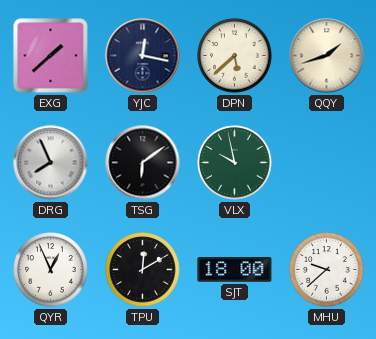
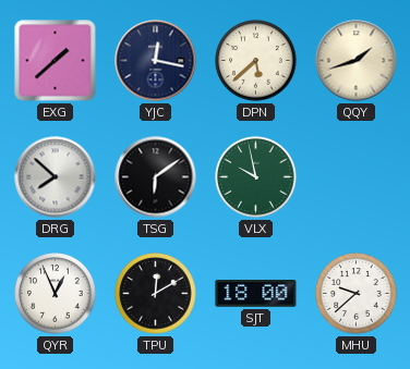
DRG: 7:56 -> 7:52 (56, 177)
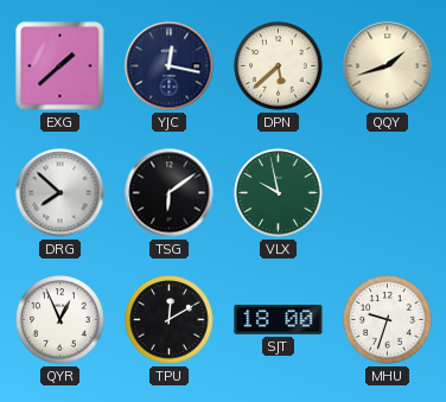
MHU: 9:38 -> 9:33 (388, 320)
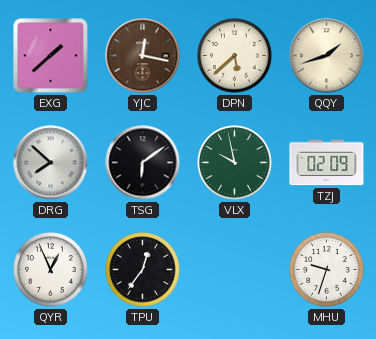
YJC dial: navy -> brown (143, 56)
TZJ: none -> 02:09 (327, 163)
TPU: 12:10 -> 12:36 (143, 270)
SJT: 18:00 -> none (279, 320)
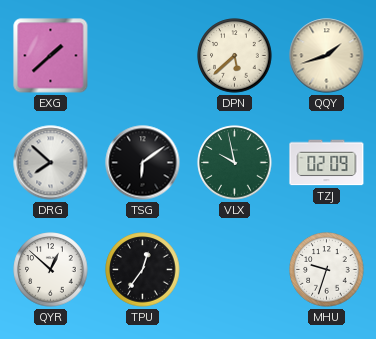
YJC: 12:17 -> none (143, 56)
QYR: 12:56 -> 12:52 (51, 270)
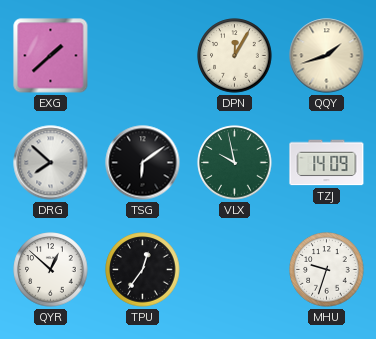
DPN: 5:38 -> 12:05 (235, 56)
TZJ: 02:09 -> 14:09 (327, 163)
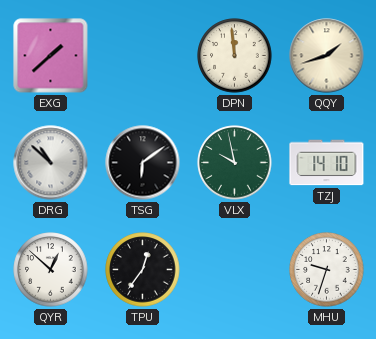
DPN: 12:05 -> 11:59 (235, 56)
DRG: 7:52 -> 10:52 (51, 163)
TZJ: 14:09 -> 14:10 (327, 163)
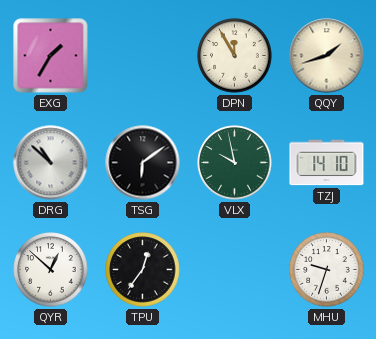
EXG: 1:38 -> 1:35 (51, 56)
DPN: 11:59 -> 11:55 (235, 56)
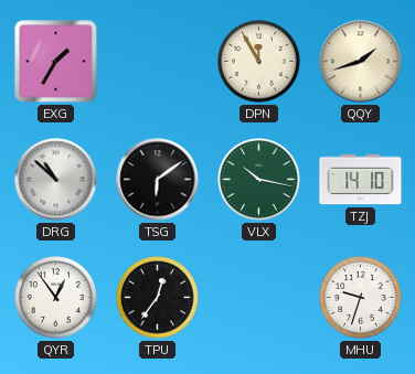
VLX: 9:58 -> 10:17 (259, 180)
QYR: 12:52 -> 12:54 (56, 298)
